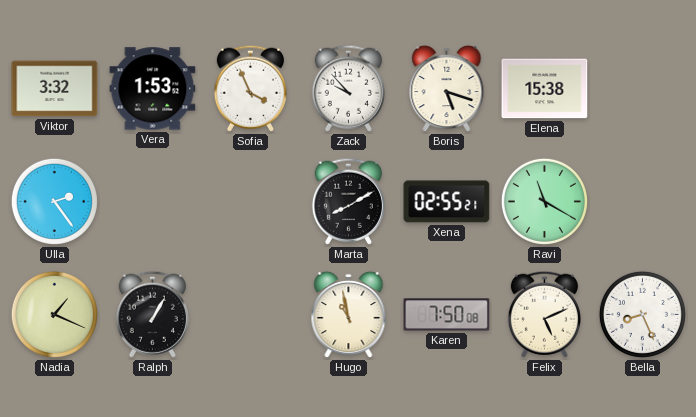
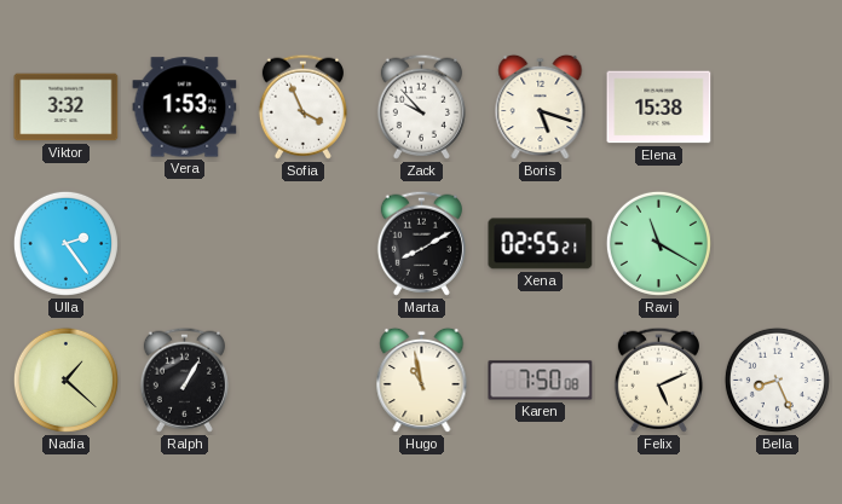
Nadia: 1:19 -> 1:22 (65, 380)
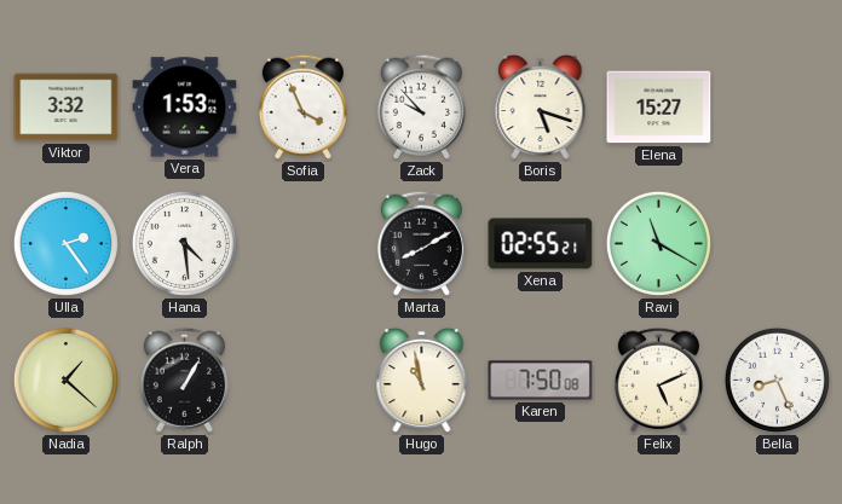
Elena: 15:38 -> 15:27 (659, 108)
Hana: none -> 4:29 (184, 243)
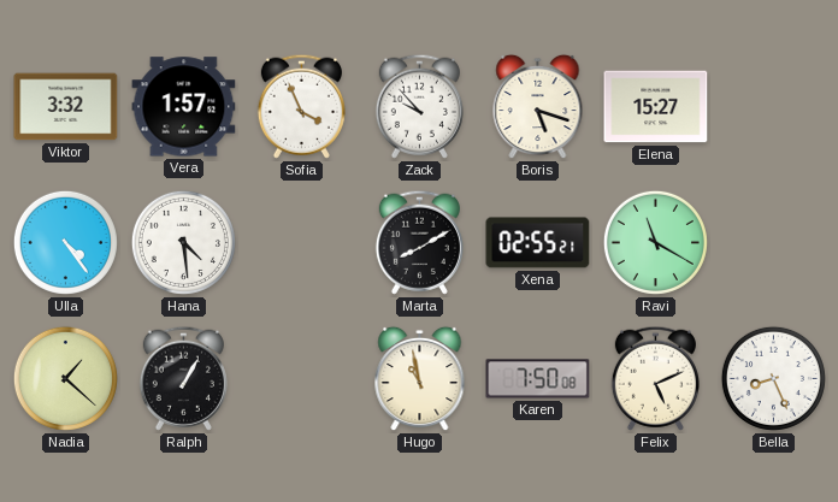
Vera: 1:53 -> 1:57 (184, 107)
Ulla: 2:24 -> 4:24 (65, 242)
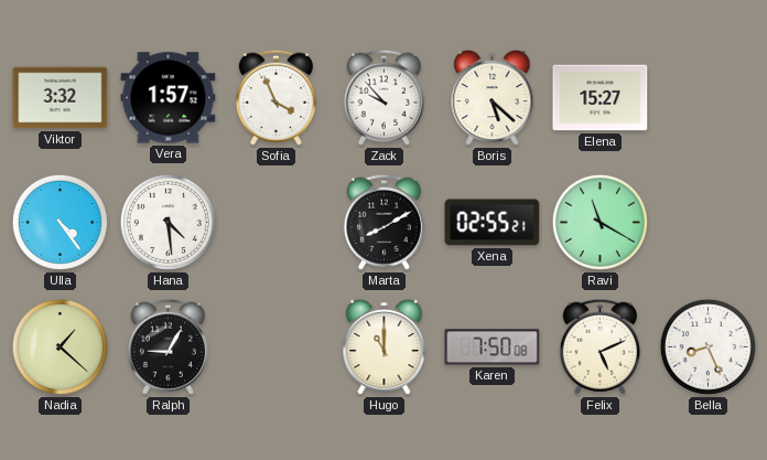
Boris: 5:18 -> 5:22 (493, 98)
Ralph: 1:05 -> 9:05 (168, 346)
Hugo: 10:58 -> 11:00 (385, 347)
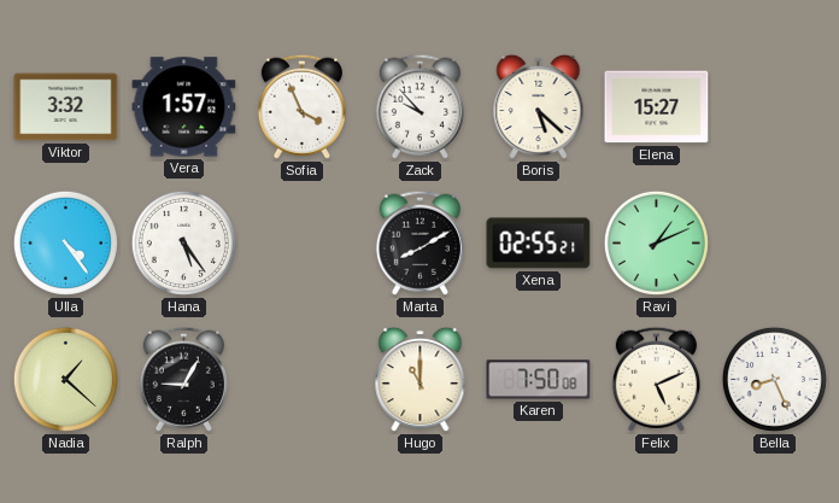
Hana: 4:29 -> 5:24 (183, 242)
Ravi: 11:20 -> 1:11 (656, 242)
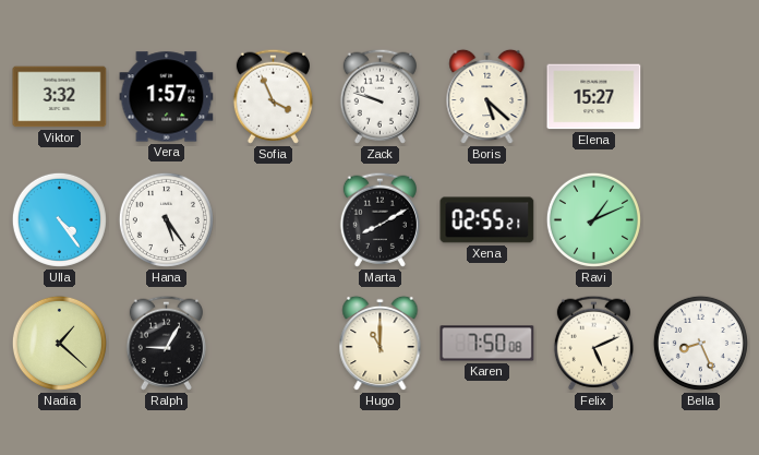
Zack: 9:53 -> 9:48 (379, 96)
